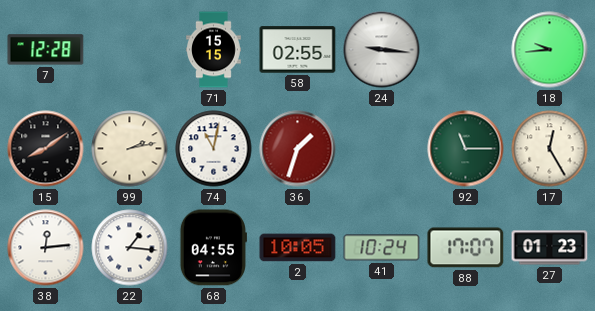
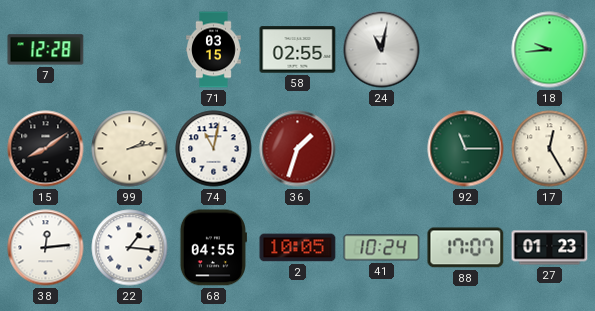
71: 15:15 -> 03:15 (214, 50)
24: 9:16 -> 11:02 (382, 50)
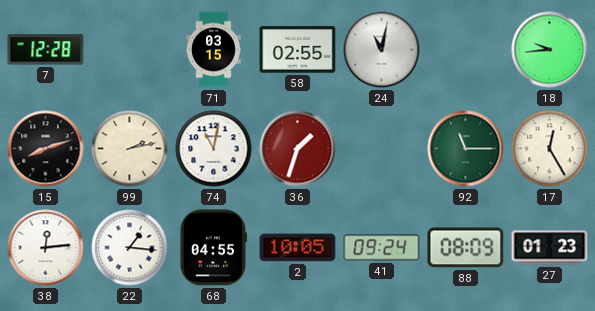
15: 8:09 -> 8:12 (46, 149)
41: 10:24 -> 09:24 (382, 248)
88: 17:07 -> 08:09 (466, 248)
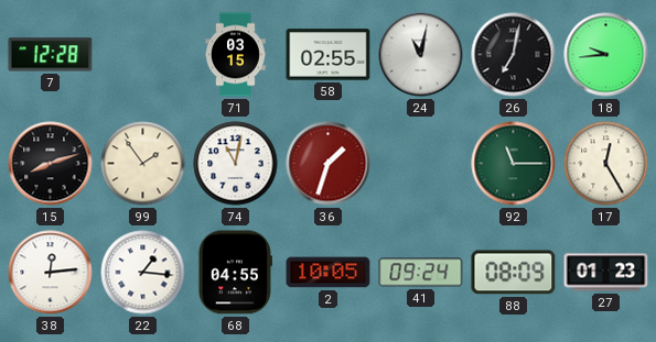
26: none -> 7:02 (514, 55)
99: 2:13 -> 1:54 (143, 164)
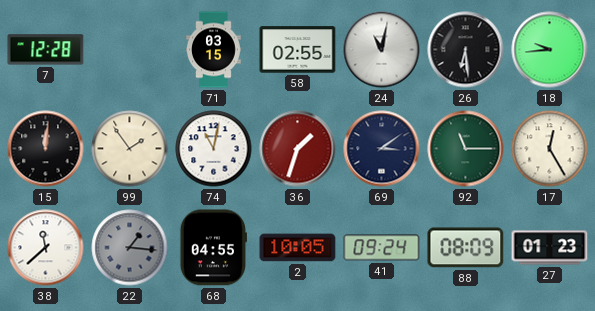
26: 7:02 -> 6:29 (466, 50)
15: 8:12 -> 12:01 (46, 149)
69: none -> 3:09 (382, 149)
38: 12:14 -> 11:38 (46, 248)
22 dial: white -> grey (130, 248)
